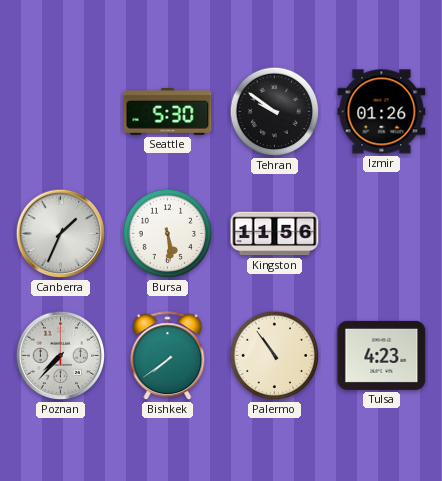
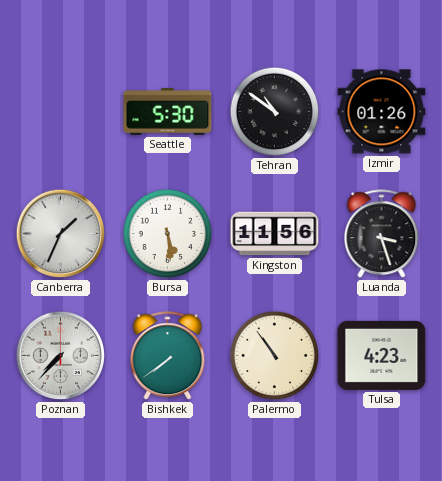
Tehran: 9:51 -> 10:51 (275, 112)
Luanda: none -> 3:27 (382, 234)
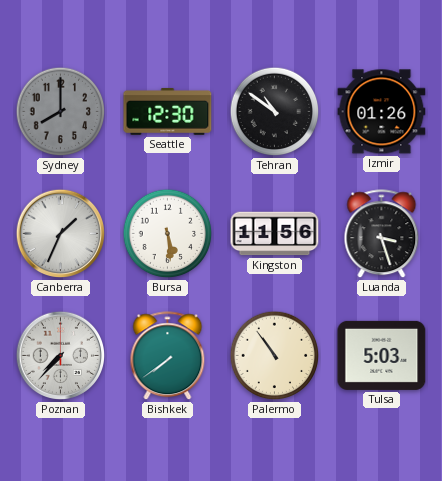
Sydney: none -> 8:00 (61, 112)
Seattle: 5:30 -> 12:30 (168, 111)
Tulsa: 4:23 -> 5:03 (382, 355)
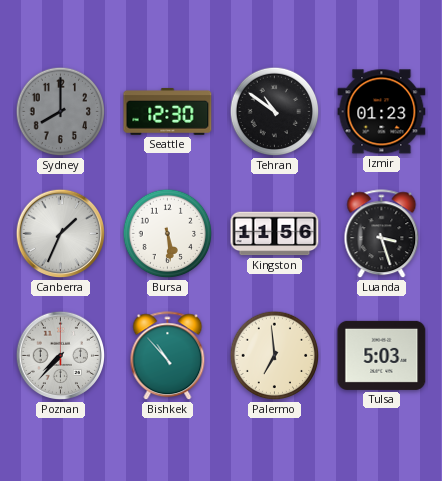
Izmir: 01:26 -> 01:23 (382, 112)
Bishkek: 7:39 -> 10:53 (168, 356)
Palermo: 10:54 -> 6:59 (275, 356)
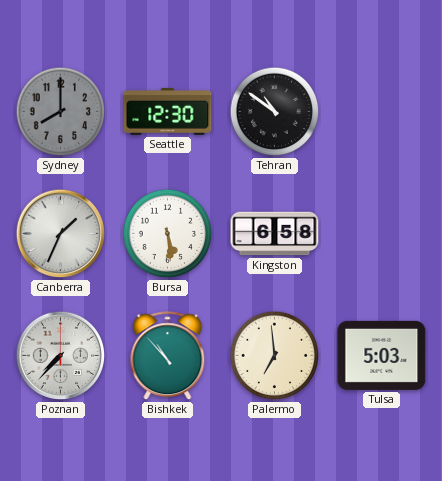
Izmir: 01:23 -> none (382, 112)
Kingston: 11:56 -> 6:58 (275, 234)
Luanda: 3:27 -> none (382, 234)
